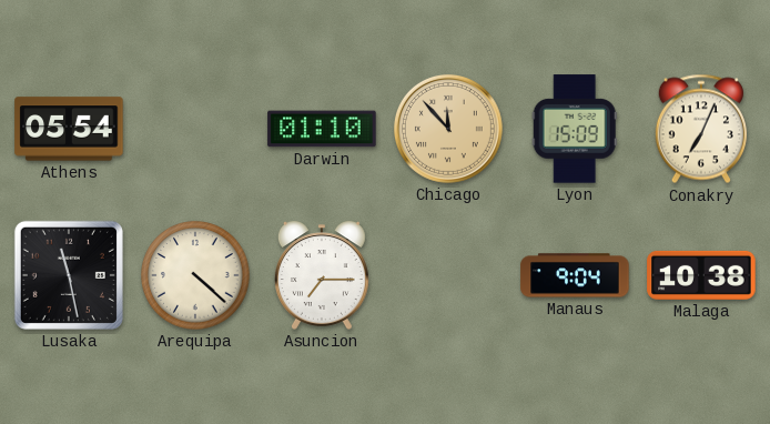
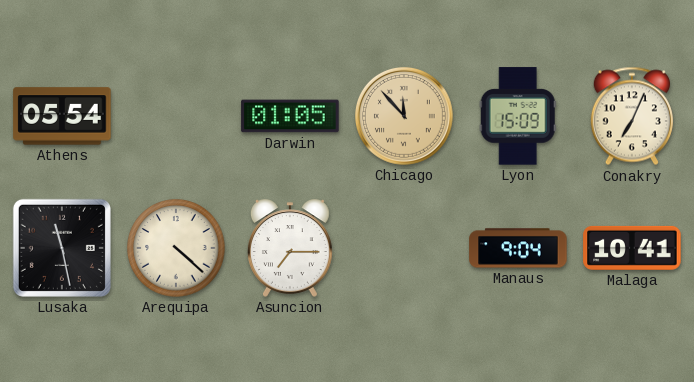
Darwin: 01:10 -> 01:05 (290, 116)
Malaga: 10:38 -> 10:41 (632, 248)
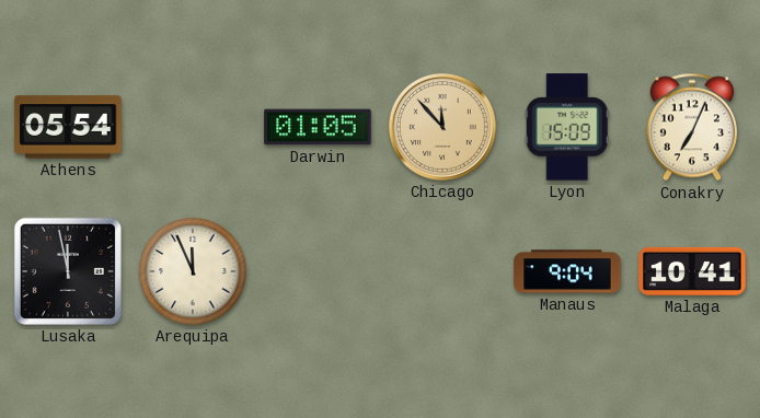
Lusaka: 11:28 -> 11:58 (68, 271)
Arequipa: 4:22 -> 11:56 (193, 271)
Asuncion: 7:15 -> none (290, 248)
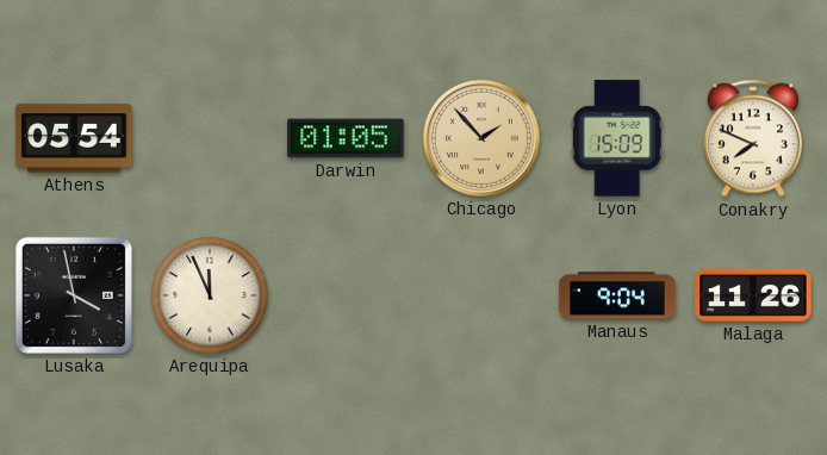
Chicago: 11:53 -> 1:53 (481, 138)
Conakry: 7:04 -> 7:49 (753, 138)
Lusaka: 11:58 -> 3:58 (74, 295)
Malaga: 10:41 -> 11:26 (753, 295)
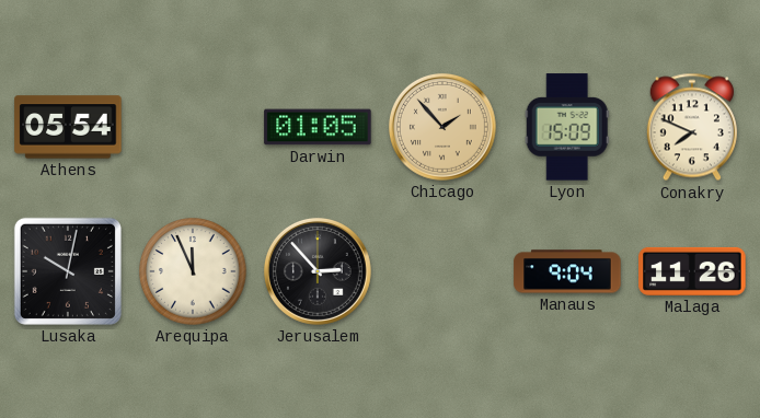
Lusaka: 3:58 -> 10:02 (68, 271)
Jerusalem: none -> 2:53 (318, 271)
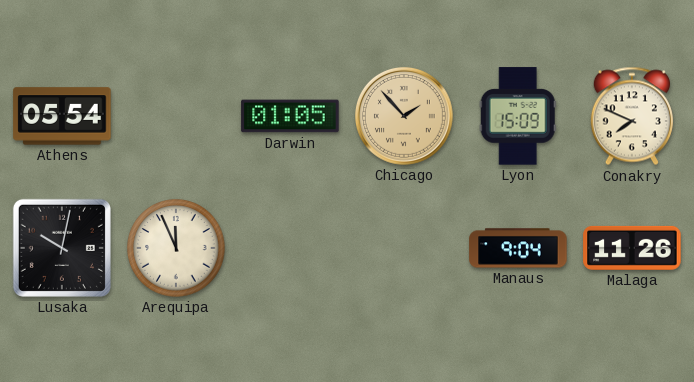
Jerusalem: 2:53 -> none (318, 271)
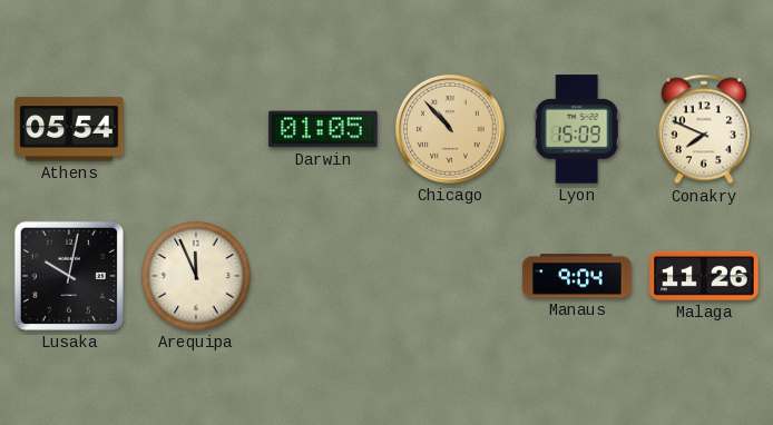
Chicago: 1:53 -> 10:53 (450, 129)
